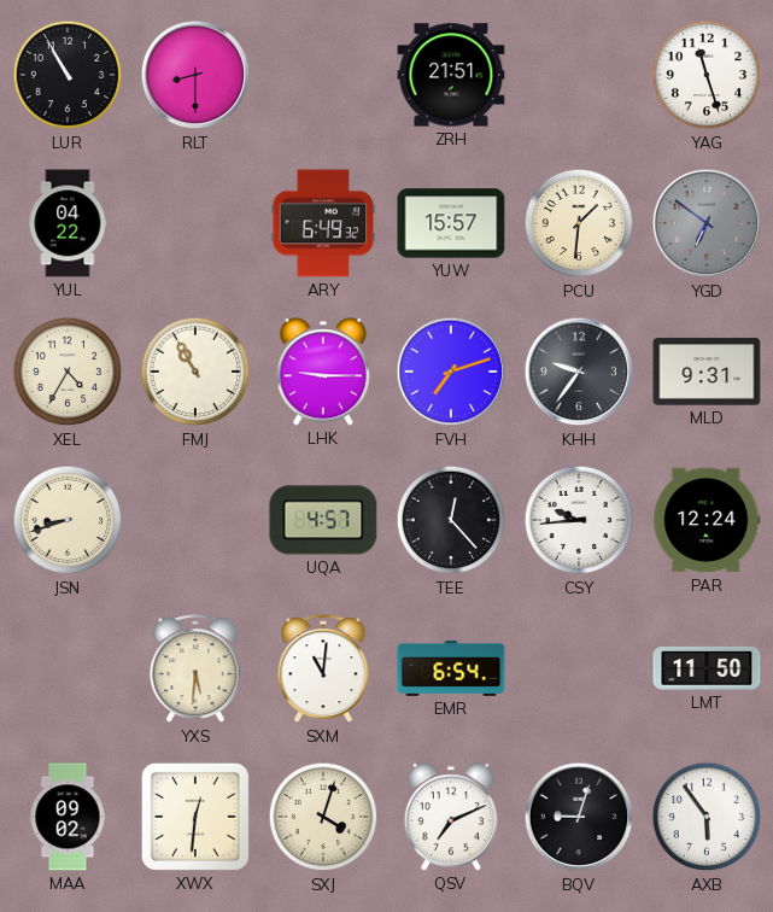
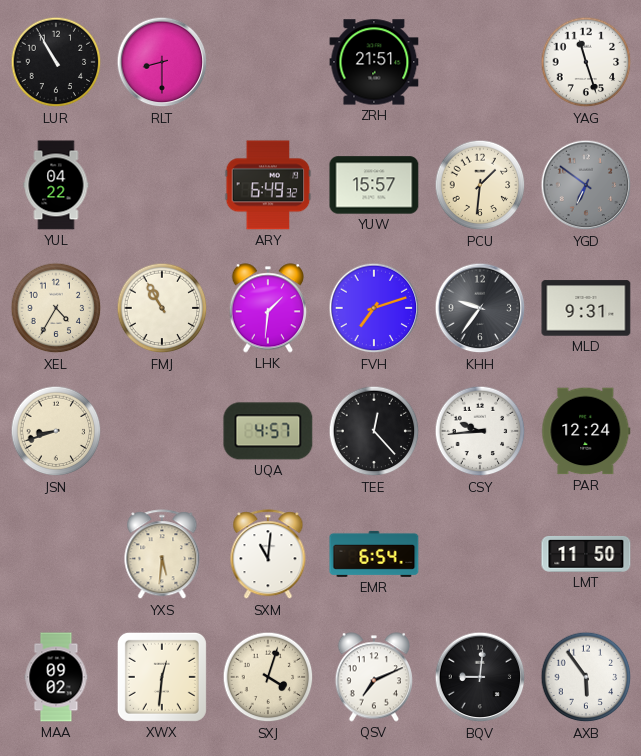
LHK: 9:15 -> 1:31 (267, 308)
BQV: 9:03 -> 9:01 (480, 677)
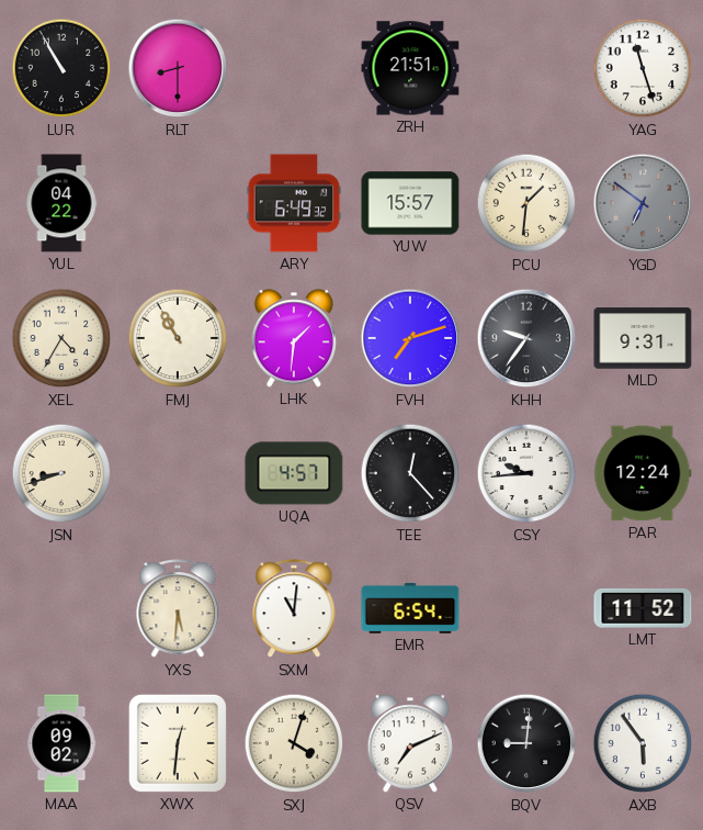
LMT: 11:50 -> 11:52 (643, 608)
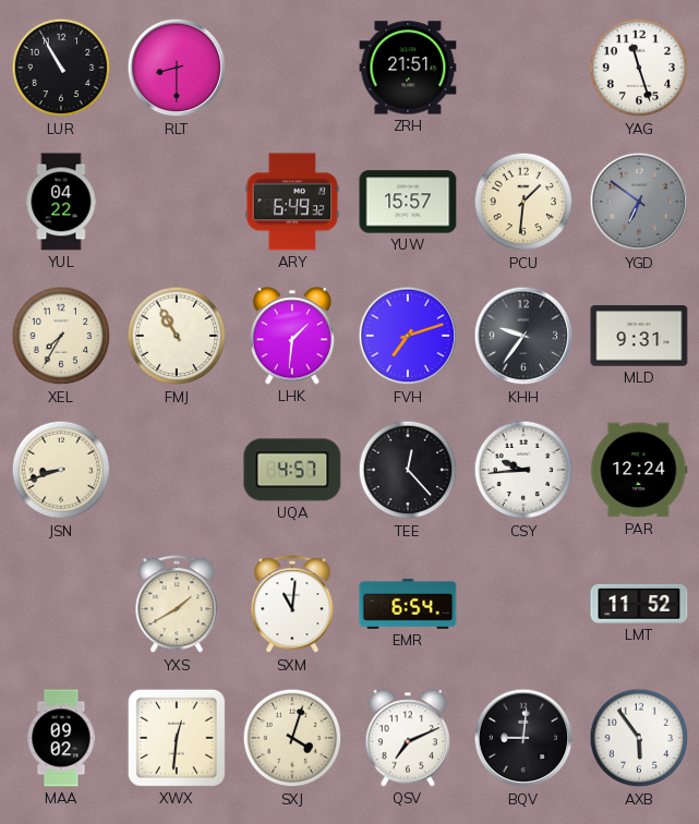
XEL: 4:35 -> 7:35 (61, 336)
YXS: 5:31 -> 1:40 (177, 605)
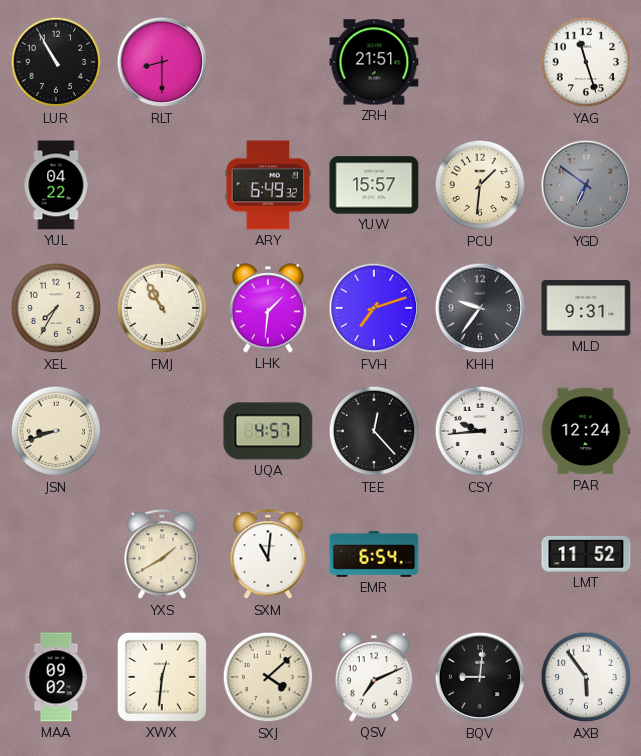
SXJ: 4:03 -> 4:08 (268, 677)
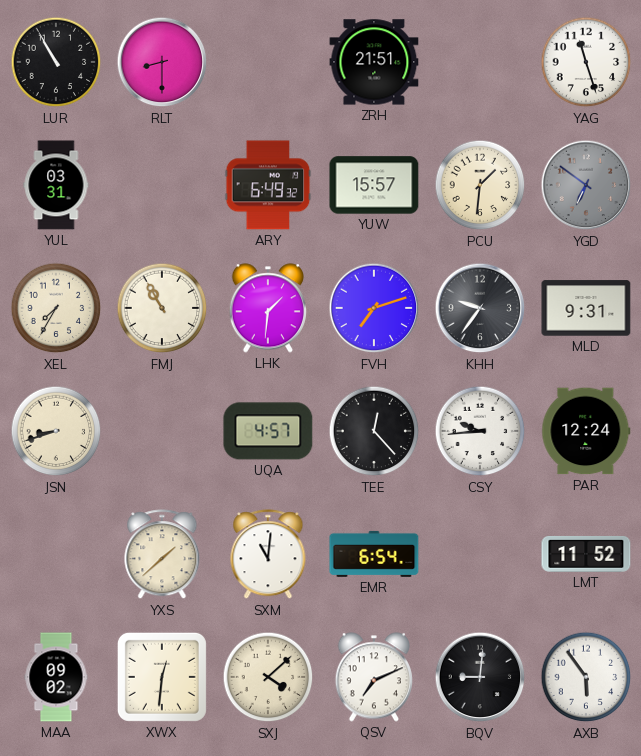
YUL: 04:22 -> 03:31 (56, 185)
YXS: 1:40 -> 1:38 (162, 555)
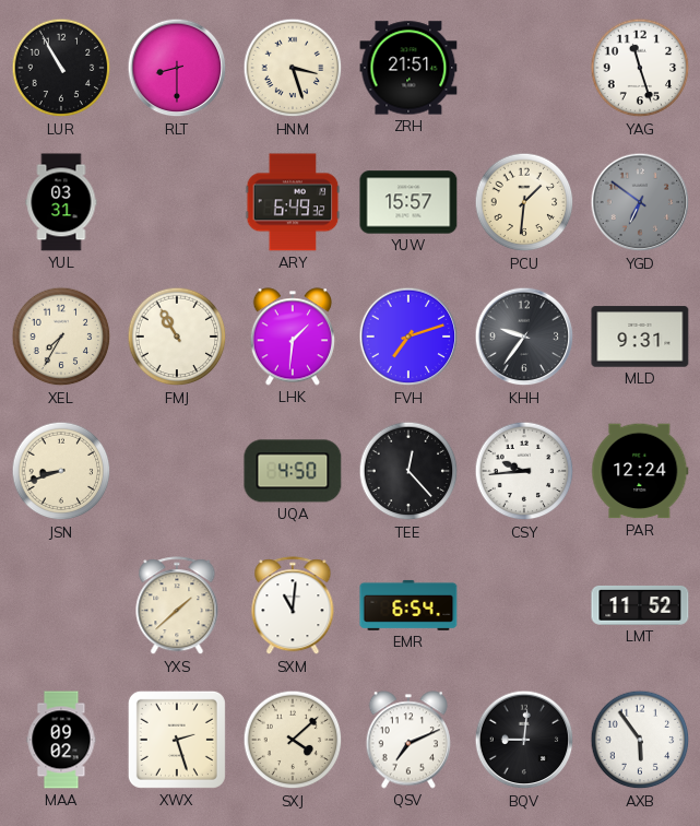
HNM: none -> 3:27 (293, 68)
UQA: 4:57 -> 4:50 (293, 471)
XWX: 12:31 -> 2:27 (177, 740)
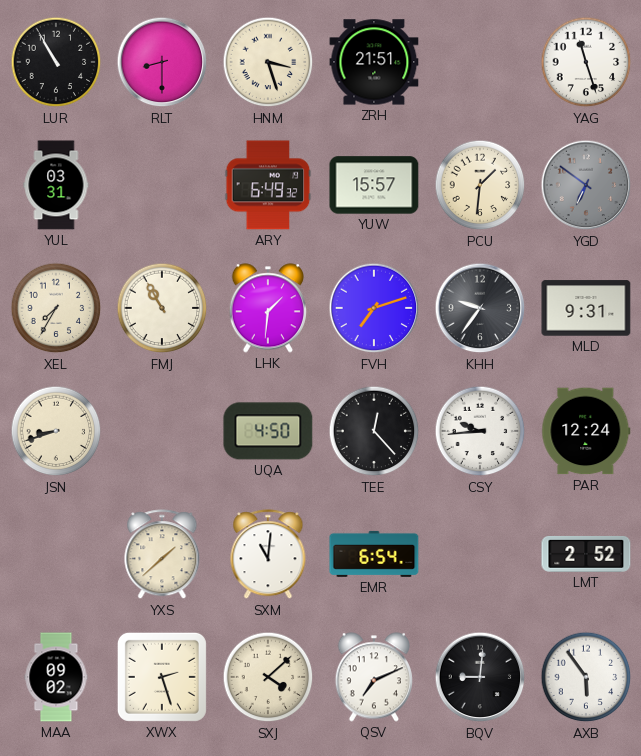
LMT: 11:52 -> 2:52 (586, 554)
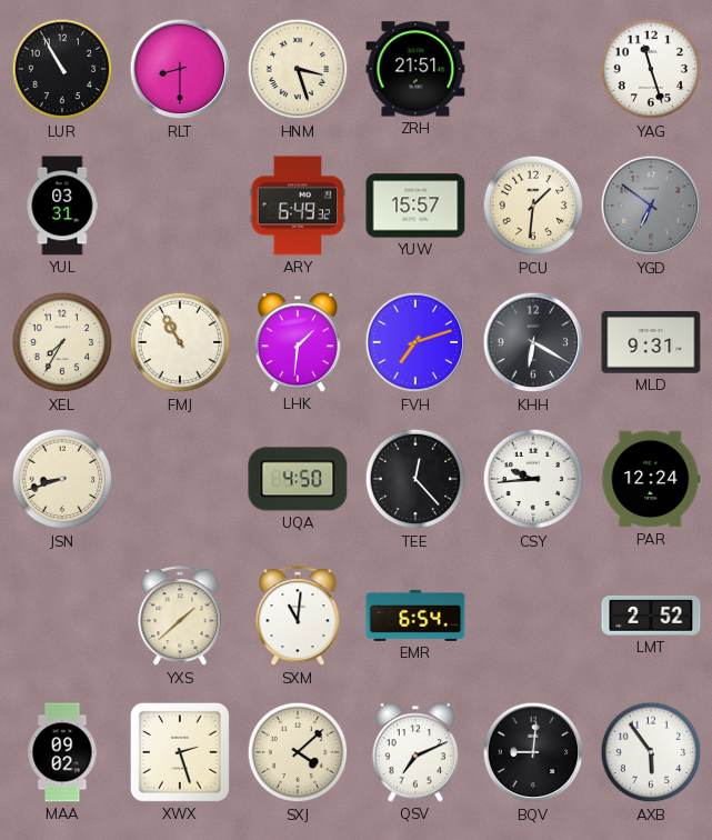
KHH: 9:36 -> 6:20 (533, 342)
